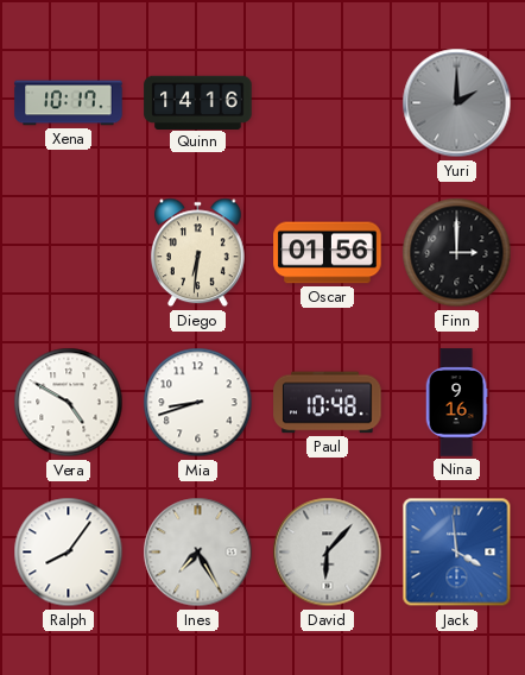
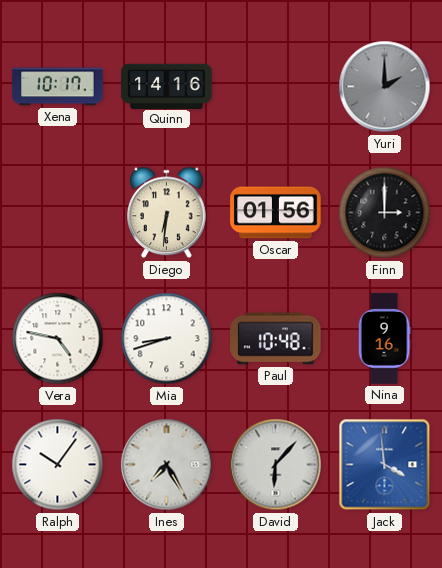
Vera: 4:50 -> 4:47 (58, 339)
Ralph: 8:06 -> 10:06 (58, 465)
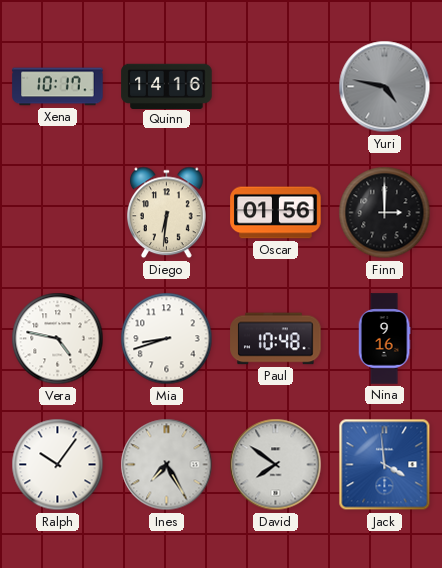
Yuri: 2:00 -> 4:47 (385, 87)
David: 6:07 -> 7:51 (276, 465)
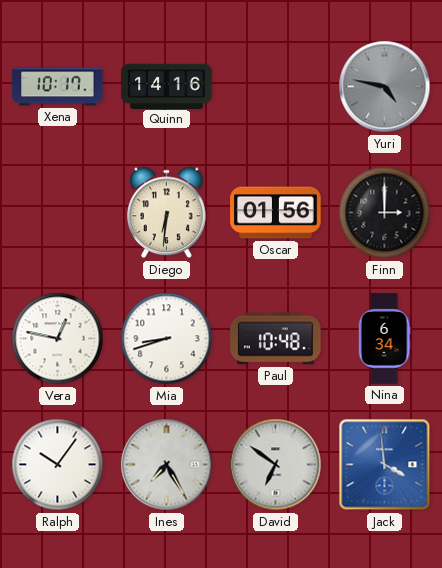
Vera: 4:47 -> 12:47 (58, 339)
Nina: 9:16 -> 6:34 (384, 339)
David: 7:51 -> 6:51 (276, 465)
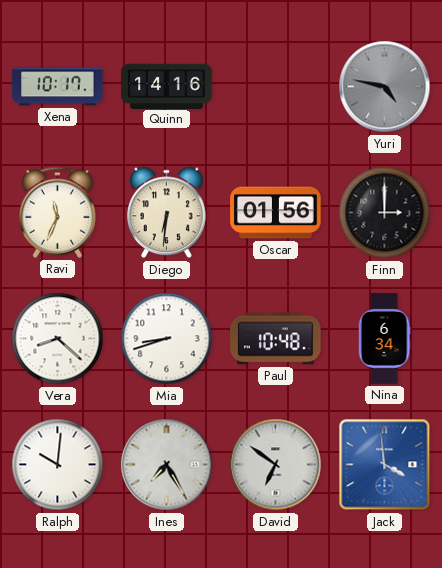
Ravi: none -> 11:34 (58, 212)
Vera: 12:47 -> 8:22 (58, 339)
Ralph: 10:06 -> 10:01 (58, 465)
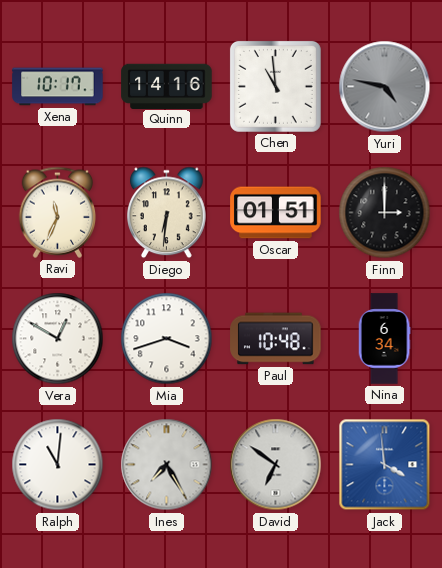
Chen: none -> 10:59 (275, 86)
Oscar: 01:56 -> 01:51 (276, 213)
Vera: 8:22 -> 12:50 (58, 339)
Mia: 8:42 -> 3:42 (167, 339)
Ralph: 10:01 -> 11:01 (58, 465)
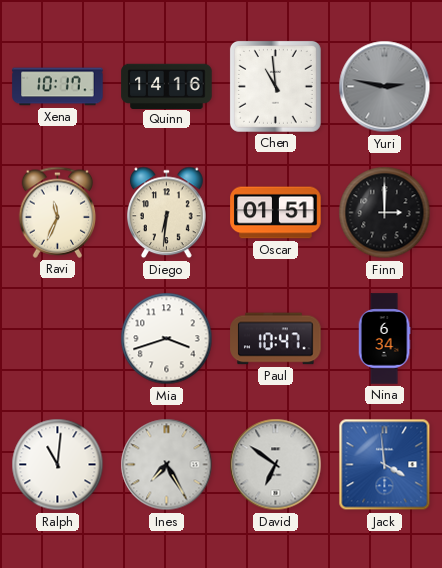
Yuri: 4:47 -> 2:47 (385, 87)
Vera: 12:50 -> none (58, 339)
Paul: 10:48 -> 10:47 (276, 339)
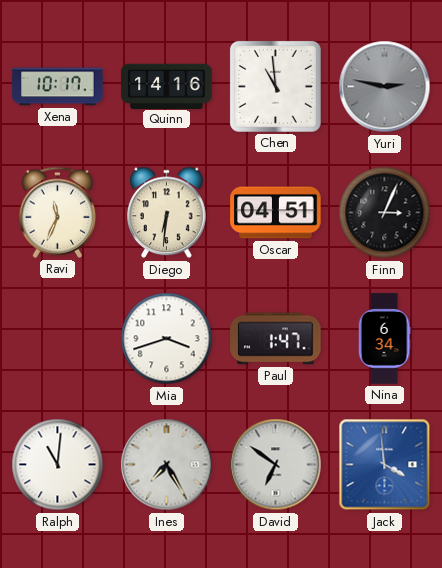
Oscar: 01:51 -> 04:51 (276, 213)
Finn: 3:00 -> 3:04 (385, 213)
Paul: 10:47 -> 1:47 (276, 339)
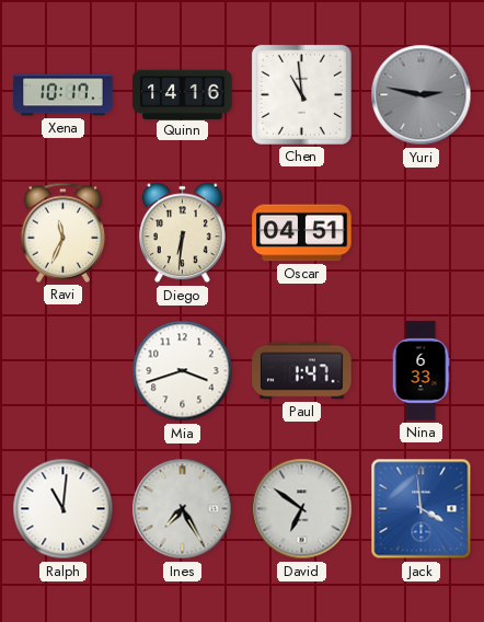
Finn: 3:04 -> none (385, 213)
Nina: 6:34 -> 6:33 (420, 371)
